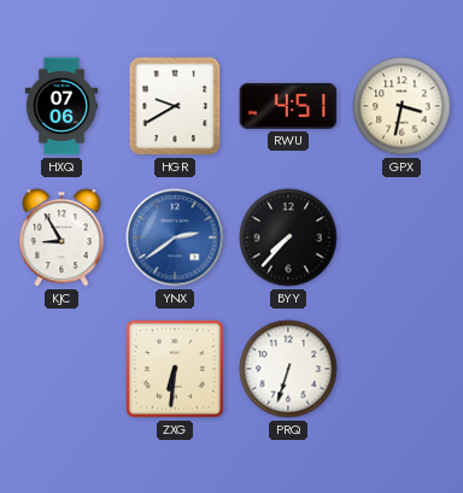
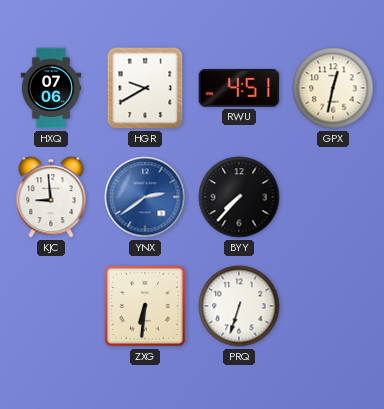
GPX: 3:32 -> 12:32 (333, 88)
KJC: 8:55 -> 8:59 (51, 197)
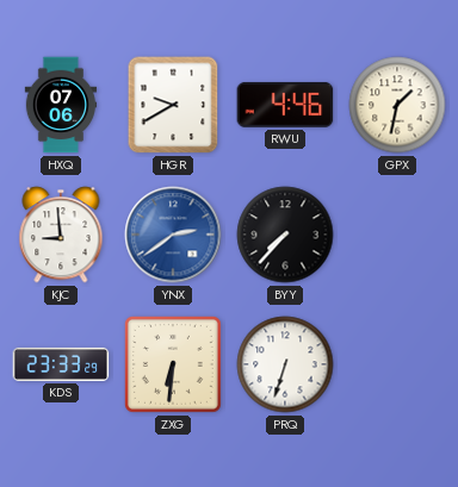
RWU: 4:51 -> 4:46 (285, 105)
GPX: 12:32 -> 1:32 (397, 105)
KDS: none -> 23:33 (61, 364)
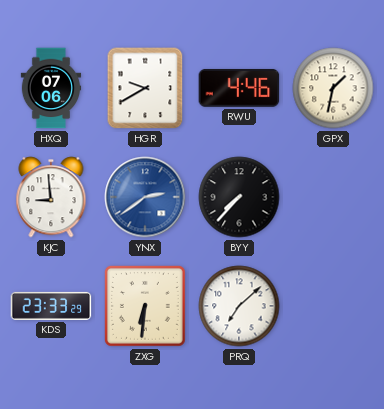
PRQ: 6:33 -> 7:08 (239, 306)
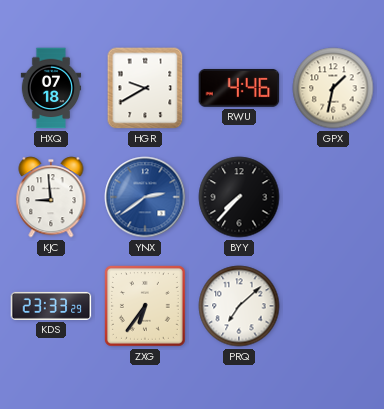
HXQ: 07:06 -> 07:18 (51, 88)
ZXG: 6:31 -> 6:36 (145, 306)
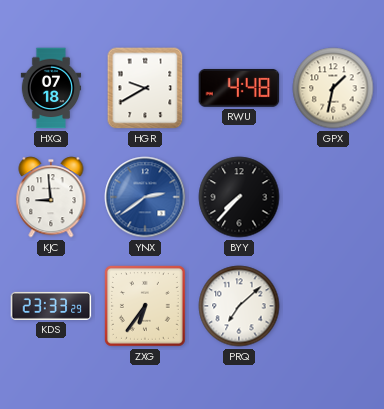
RWU: 4:46 -> 4:48 (239, 88)
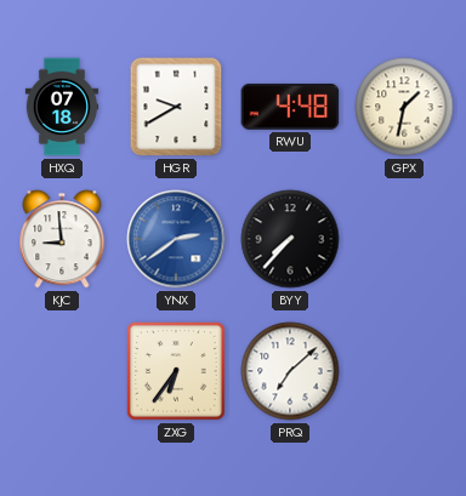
KDS: 23:33 -> none (51, 306)
